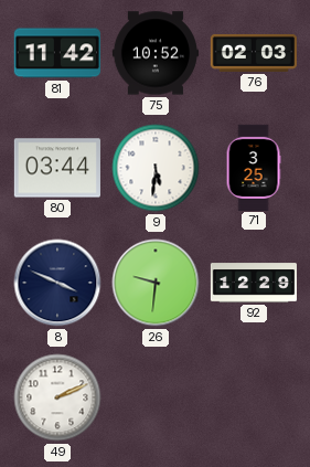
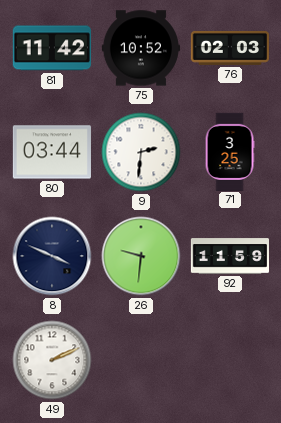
9: 5:31 -> 2:31 (141, 152)
92: 12:29 -> 11:59 (229, 256)
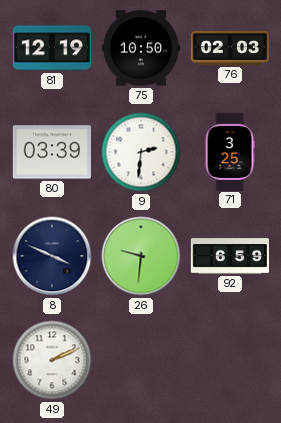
81: 11:42 -> 12:19 (52, 48)
75: 10:52 -> 10:50 (140, 48)
80: 03:44 -> 03:39 (52, 152)
92: 11:59 -> 6:59 (229, 256)
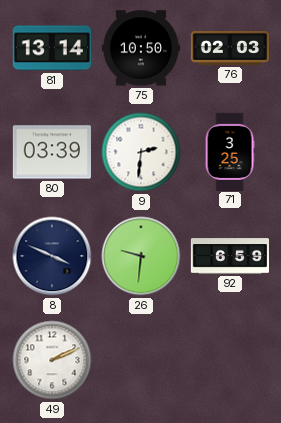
81: 12:19 -> 13:14 (52, 48)
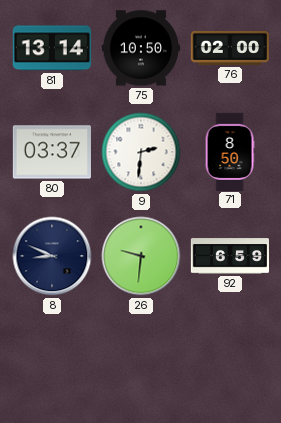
76: 02:03 -> 02:00 (229, 48)
80: 03:39 -> 03:37 (52, 152)
71: 3:25 -> 8:50 (230, 151)
8: 3:49 -> 8:49 (52, 256)
49: 2:11 -> none (52, 360)
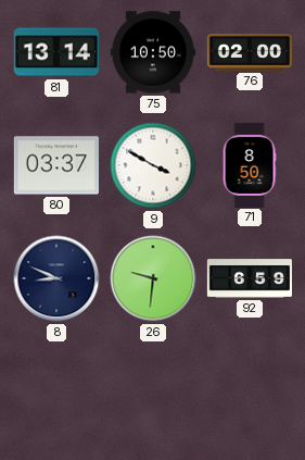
9: 2:31 -> 3:50 (153, 165)
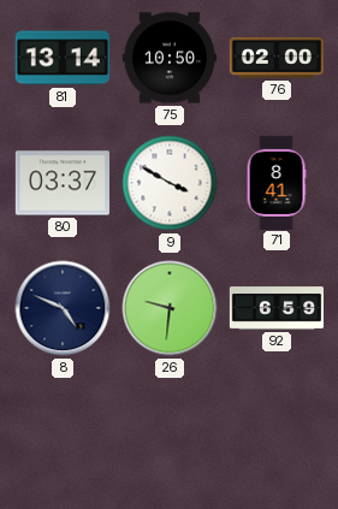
71: 8:50 -> 8:41 (277, 182)
8: 8:49 -> 4:49 (63, 308)
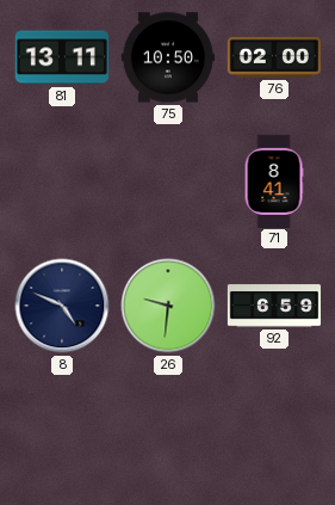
81: 13:14 -> 13:11 (62, 57)
80: 03:37 -> none (63, 183)
9: 3:50 -> none (170, 183)
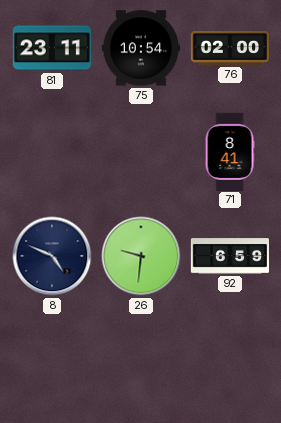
81: 13:11 -> 23:11 (52, 48)
75: 10:50 -> 10:54 (140, 48)
